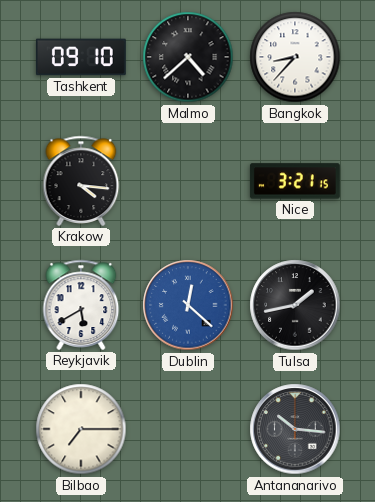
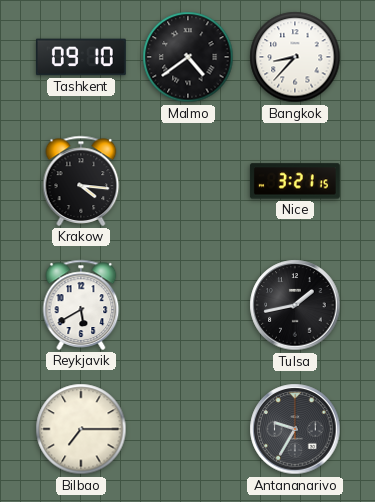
Malmo: 4:38 -> 4:39 (188, 57)
Dublin: 12:22 -> none (188, 305)
Antananarivo: 10:16 -> 9:35 (295, 429)
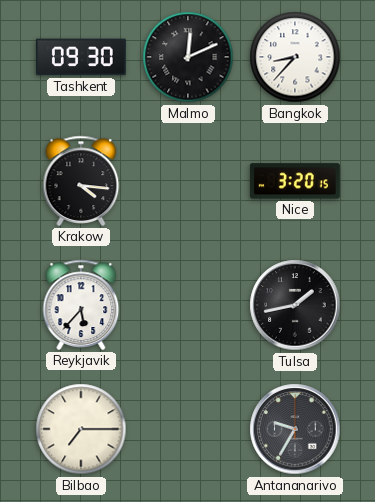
Tashkent: 09:10 -> 09:30 (81, 57)
Malmo: 4:39 -> 12:11 (188, 57)
Nice: 3:21 -> 3:20 (295, 181)
Reykjavik: 5:40 -> 5:37 (81, 305)
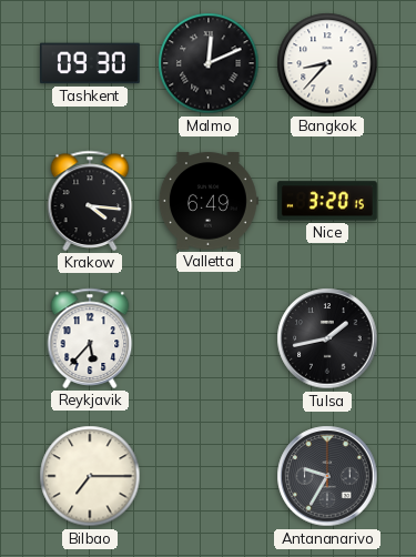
Valletta: none -> 6:49 (207, 201)
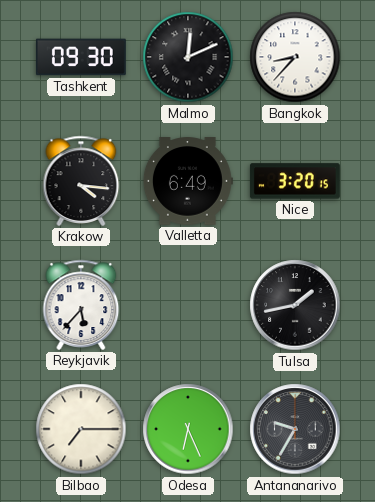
Odesa: none -> 6:26 (188, 429)
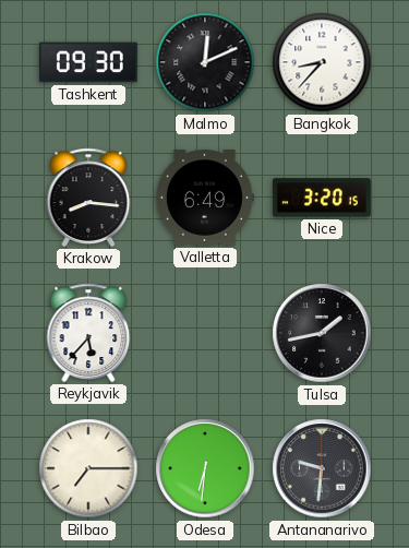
Krakow: 4:16 -> 8:16 (88, 198)
Odesa: 6:26 -> 6:31 (205, 468)
Antananarivo: 9:35 -> 9:31 (322, 468)
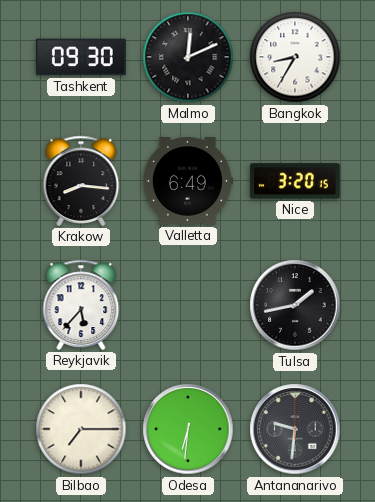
Bangkok: 8:37 -> 8:35 (295, 57)
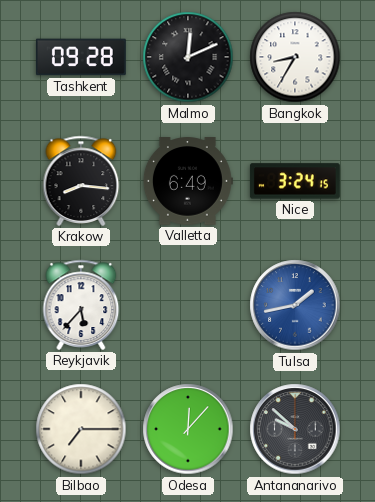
Tashkent: 09:30 -> 09:28 (81, 57)
Nice: 3:20 -> 3:24 (295, 181)
Tulsa dial: black -> blue (295, 305)
Odesa: 6:31 -> 12:07 (188, 429)
Antananarivo: 9:31 -> 9:52 (295, 429)
